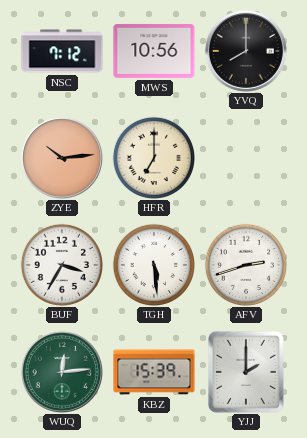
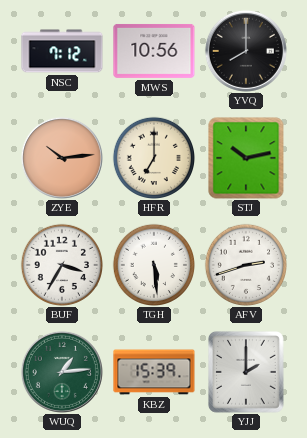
STJ: none -> 10:13 (246, 158)
WUQ: 12:14 -> 1:14 (62, 372)
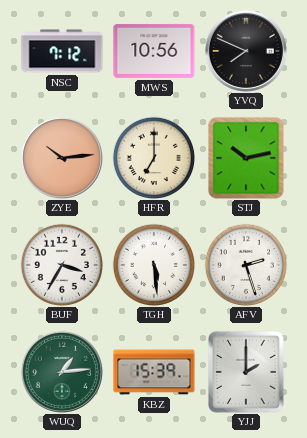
YVQ: 8:00 -> 7:49 (246, 51)
AFV: 2:42 -> 2:27 (245, 264)
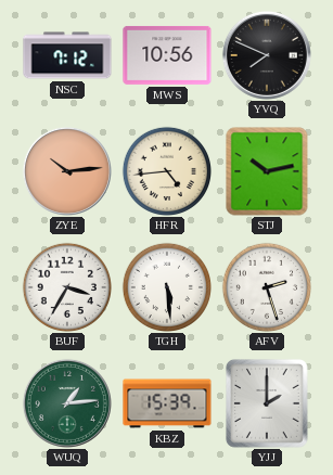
HFR: 7:00 -> 4:44 (166, 170)
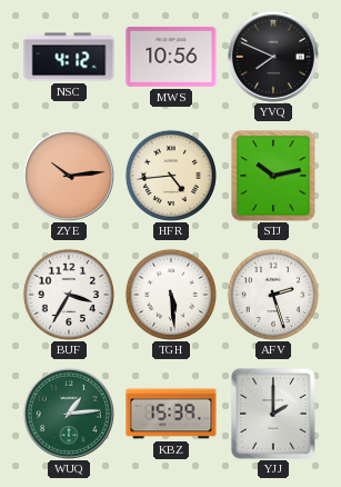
NSC: 7:12 -> 4:12 (69, 57)
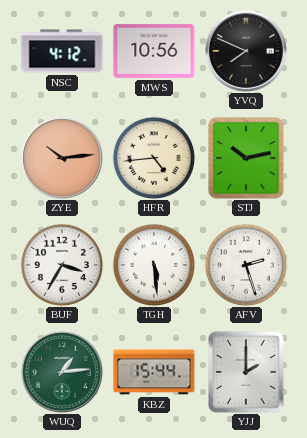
KBZ: 15:39 -> 15:44 (154, 372)
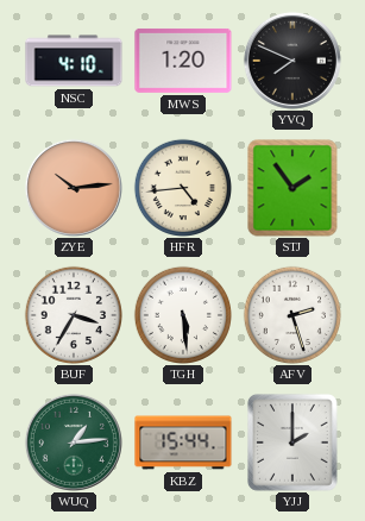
NSC: 4:12 -> 4:10 (74, 61)
MWS: 10:56 -> 1:20 (183, 61)
STJ: 10:13 -> 1:54 (292, 188)
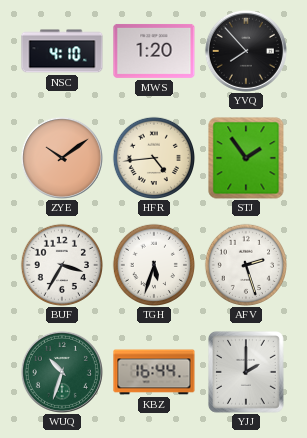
YVQ: 7:49 -> 7:53 (246, 51)
ZYE: 10:14 -> 10:09 (62, 158)
TGH: 5:29 -> 5:33 (153, 264)
WUQ: 1:14 -> 10:33 (62, 372)
KBZ: 15:44 -> 16:44 (154, 372)
